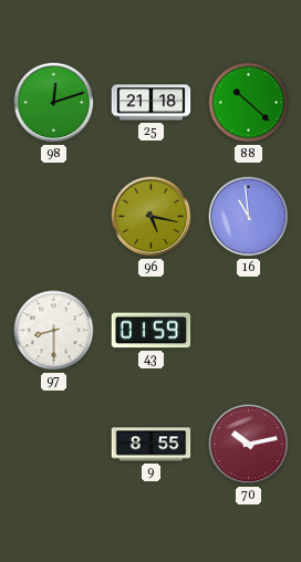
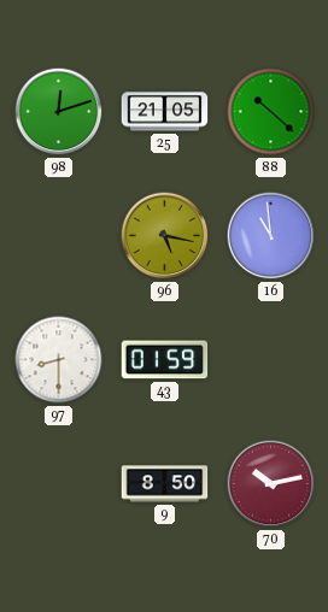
25: 21:18 -> 21:05 (165, 112)
9: 8:55 -> 8:50 (165, 484)
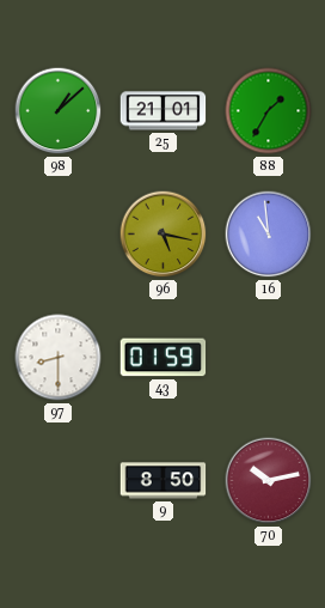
98: 12:12 -> 1:08 (59, 111)
25: 21:05 -> 21:01 (164, 111)
88: 10:22 -> 1:35 (269, 111)
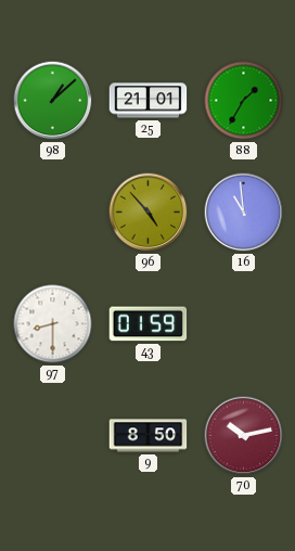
96: 5:17 -> 4:53 (149, 213)
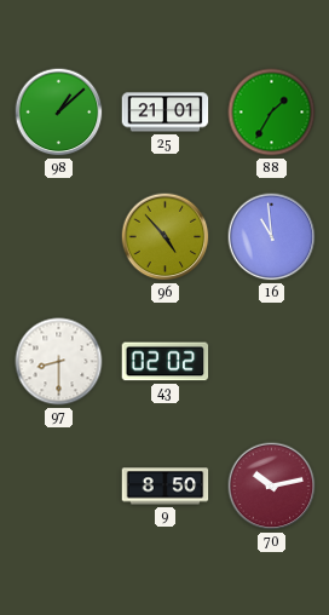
43: 01:59 -> 02:02 (166, 362)
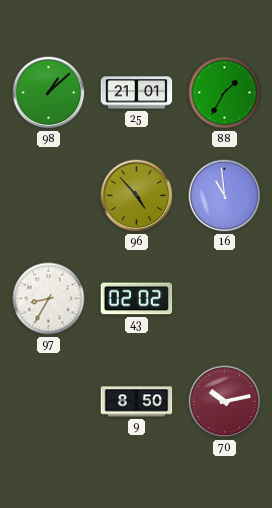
97: 8:30 -> 8:35 (49, 299)
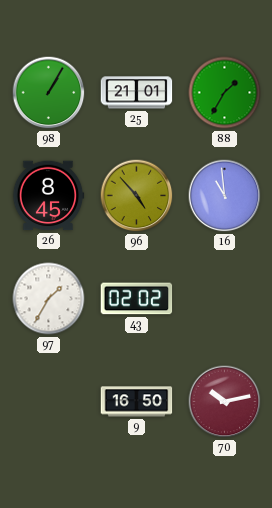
98: 1:08 -> 1:05 (49, 93)
26: none -> 8:45 (48, 196)
97: 8:35 -> 1:35 (49, 299)
9: 8:50 -> 16:50 (137, 402)
